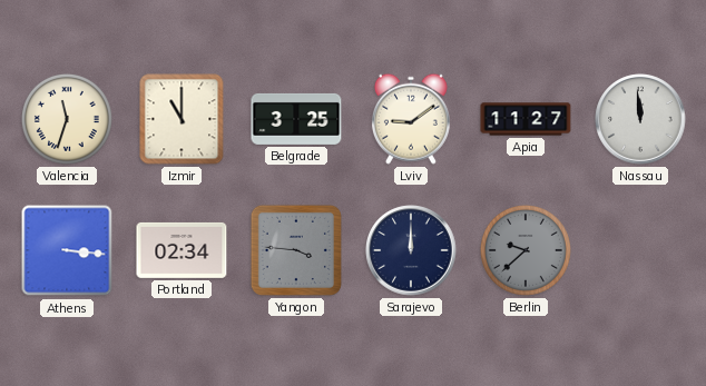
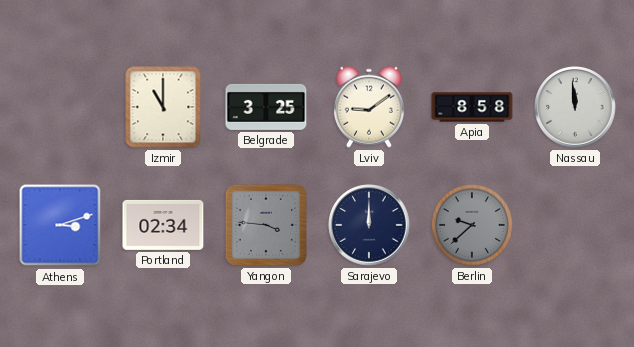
Valencia: 11:33 -> none (67, 119)
Apia: 11:27 -> 8:58 (472, 107)
Athens: 3:16 -> 3:12 (60, 225)
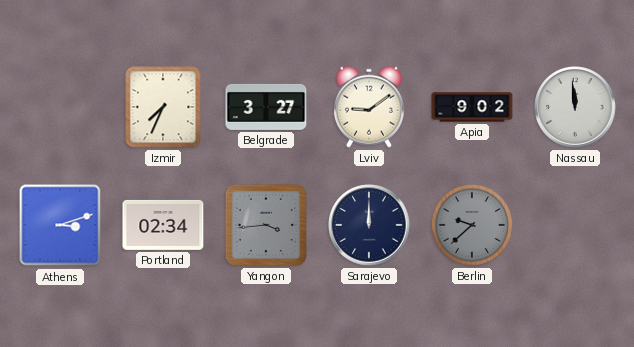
Izmir: 11:00 -> 7:34 (163, 107)
Belgrade: 3:25 -> 3:27 (266, 107)
Apia: 8:58 -> 9:02 (472, 107)
Yangon: 3:46 -> 3:44 (266, 225)
